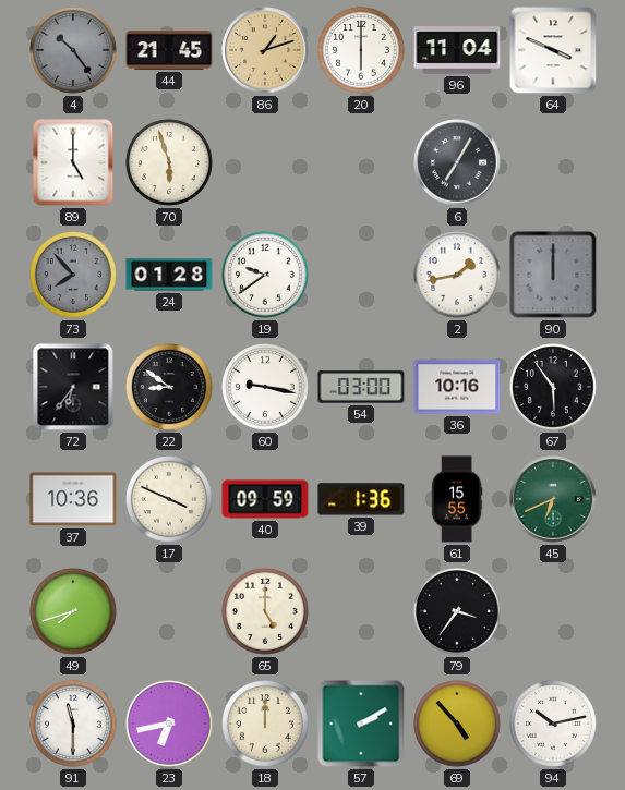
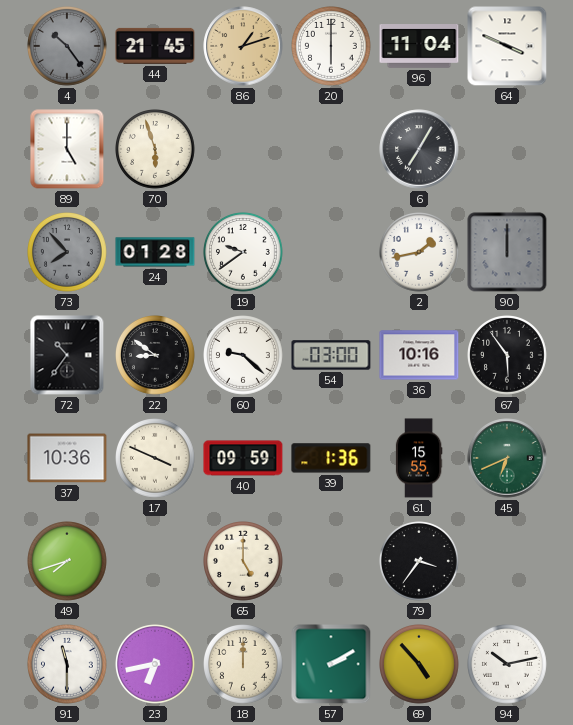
72: 6:36 -> 10:36 (67, 355)
60: 9:17 -> 9:22 (244, 356)
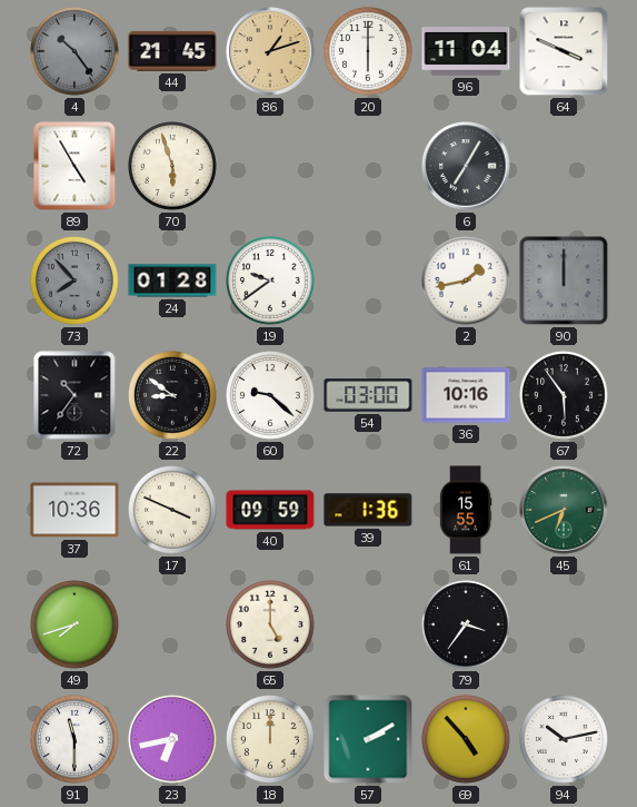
89: 5:00 -> 4:55 (74, 166)
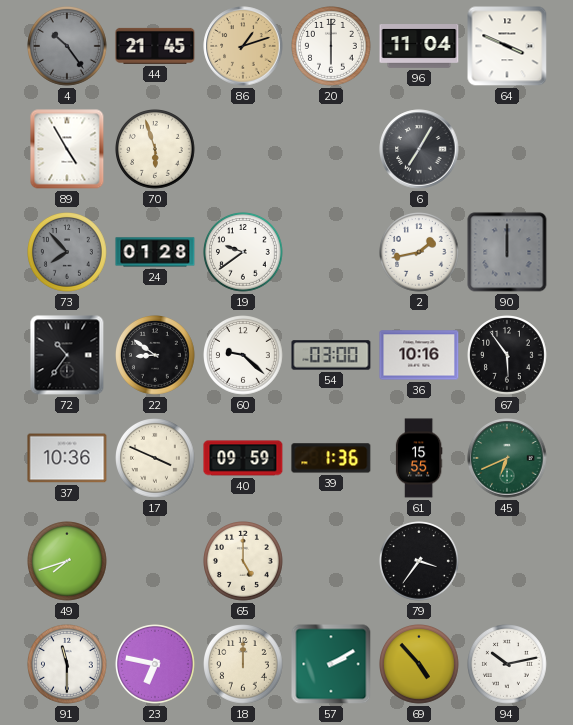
23: 6:43 -> 6:47 (156, 665)
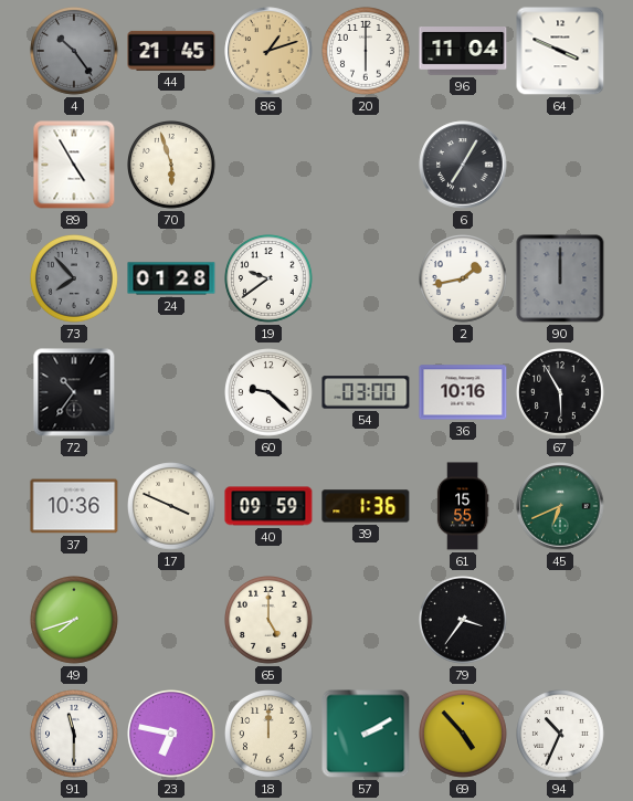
22: 8:51 -> none (156, 356)
67: 5:54 -> 5:55 (561, 393)
94: 10:13 -> 10:34 (561, 735)
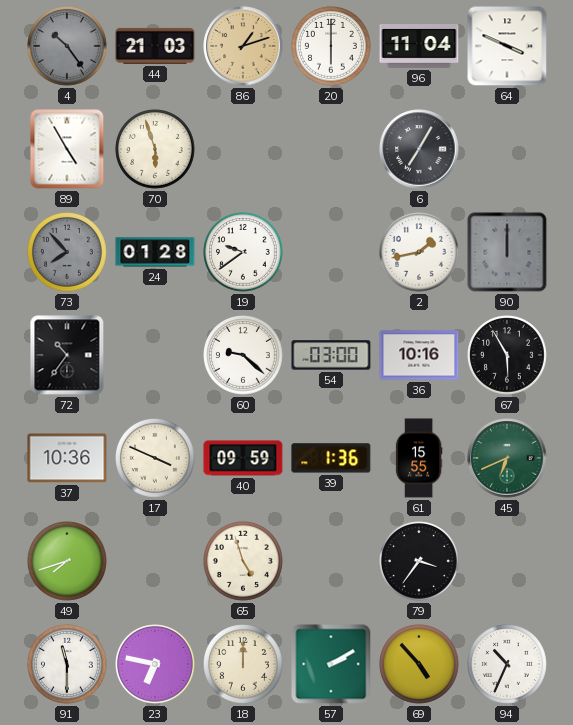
44: 21:45 -> 21:03 (155, 46)
65: 5:00 -> 4:57 (244, 562)
